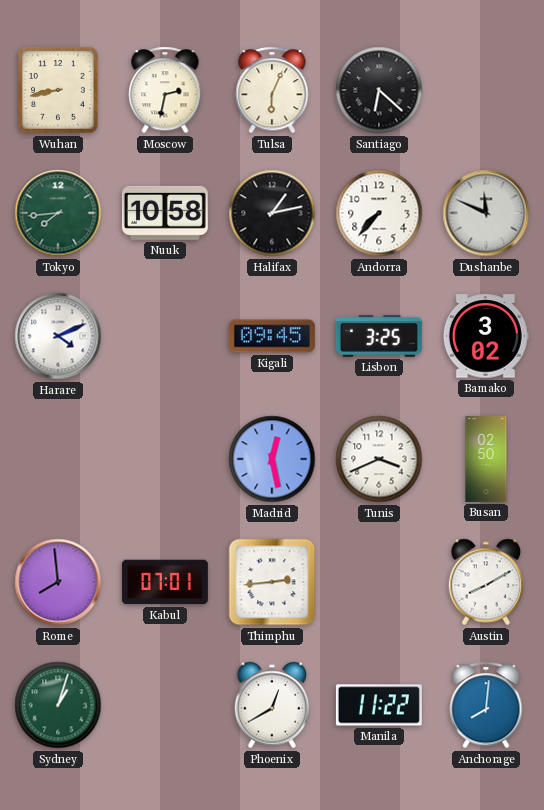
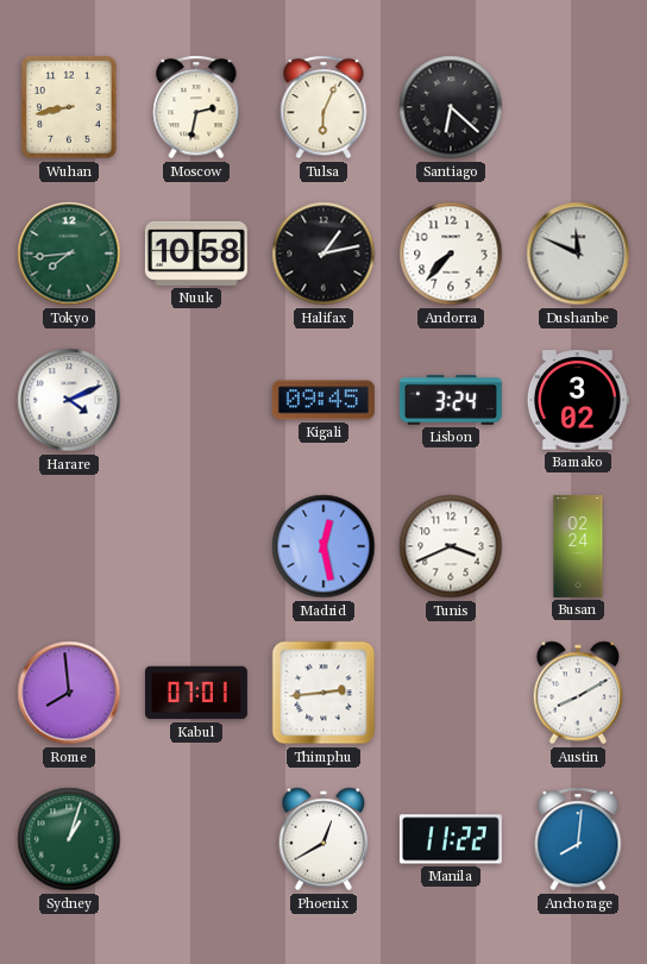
Lisbon: 3:25 -> 3:24 (451, 400)
Busan: 02:50 -> 02:24 (578, 546)
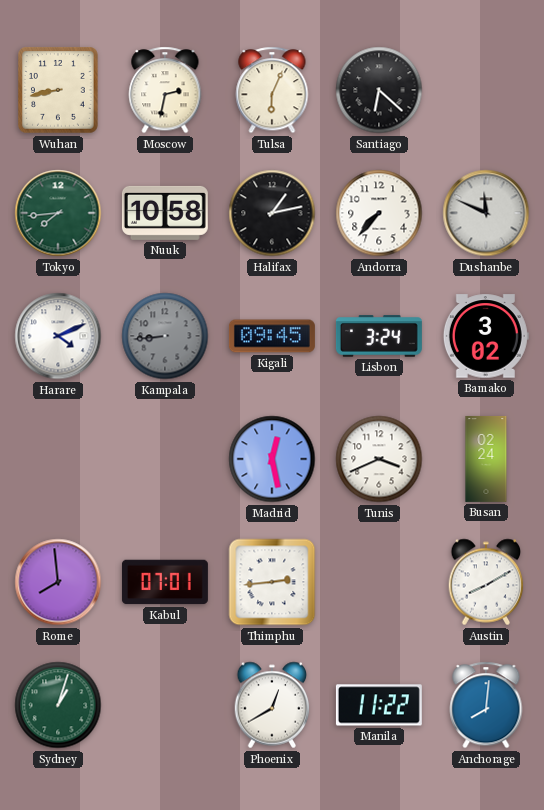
Kampala: none -> 8:44 (165, 336)
